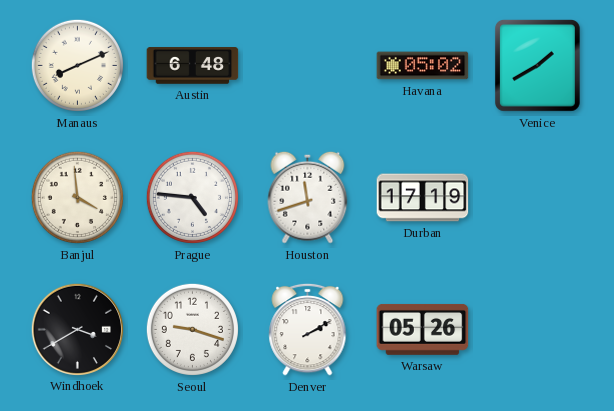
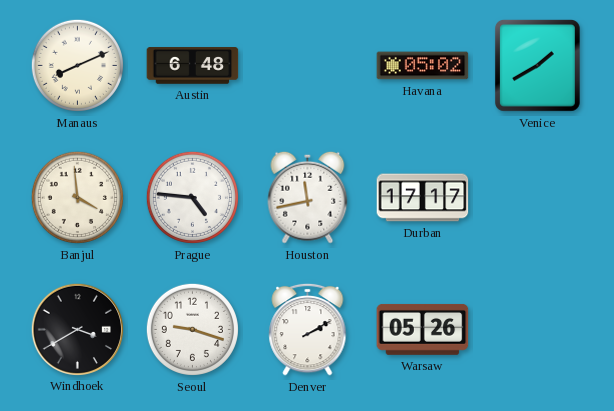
Houston: 11:42 -> 11:43 (308, 197)
Durban: 17:19 -> 17:17 (423, 198)
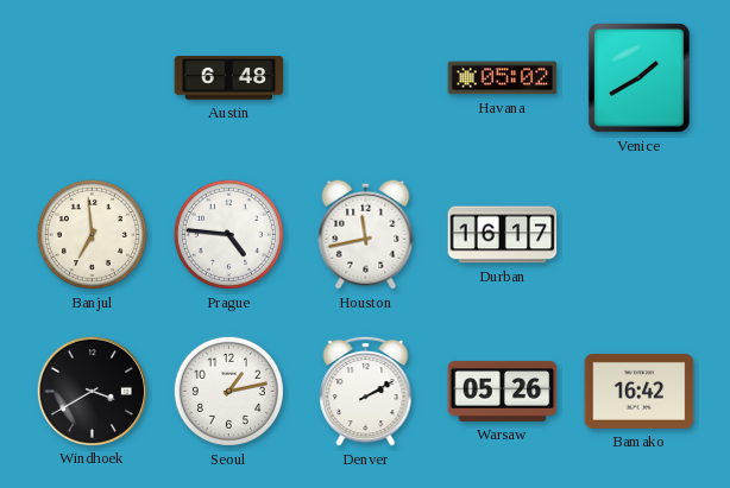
Manaus: 8:11 -> none (77, 65)
Banjul: 3:59 -> 6:59 (92, 234)
Durban: 17:17 -> 16:17 (503, 235)
Seoul: 9:18 -> 1:13 (228, 391)
Bamako: none -> 16:42 (640, 391)
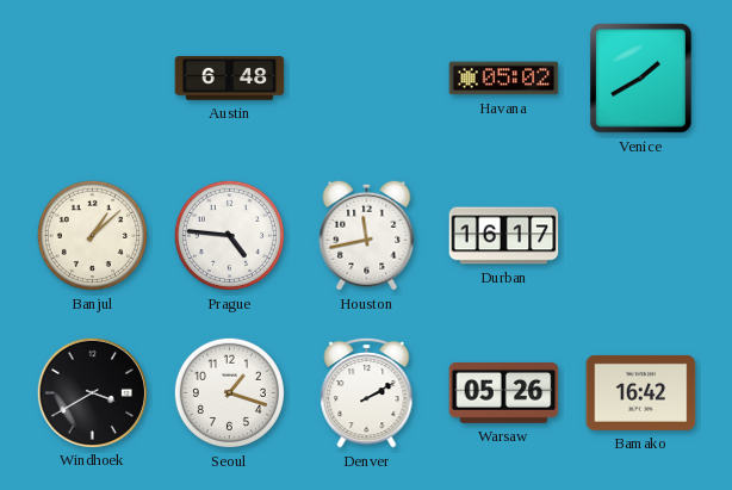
Banjul: 6:59 -> 1:08 (92, 235)
Seoul: 1:13 -> 1:18 (229, 392)
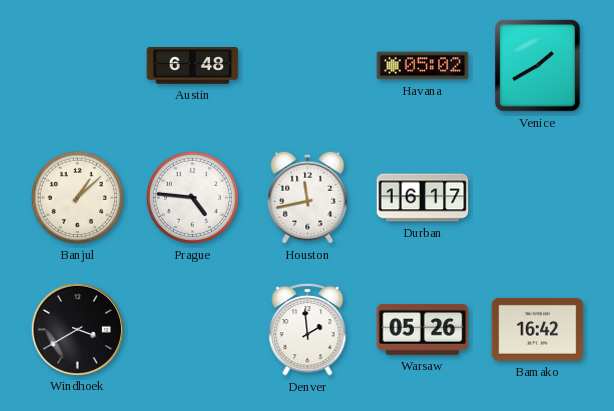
Seoul: 1:18 -> none (229, 392)
Denver: 2:10 -> 1:59 (308, 329)
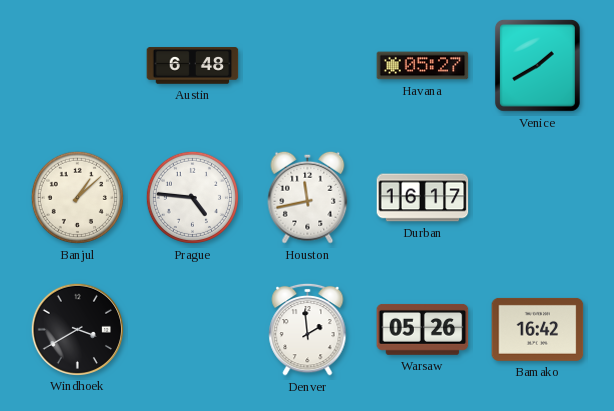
Havana: 05:02 -> 05:27 (423, 66)
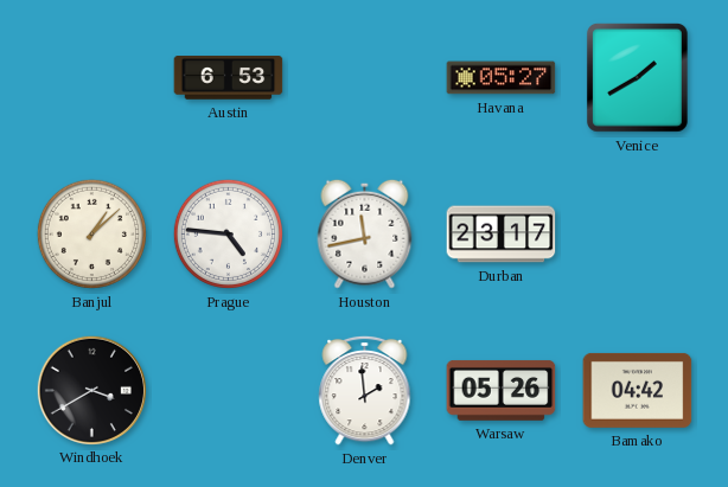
Austin: 6:48 -> 6:53 (229, 78)
Durban: 16:17 -> 23:17 (502, 235)
Bamako: 16:42 -> 04:42 (638, 390)
